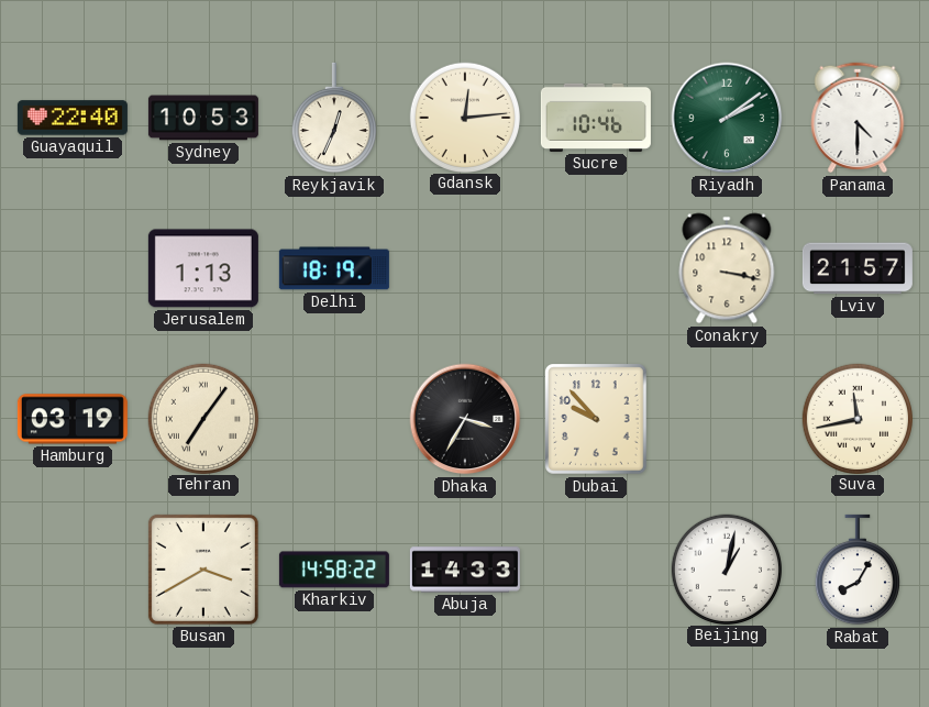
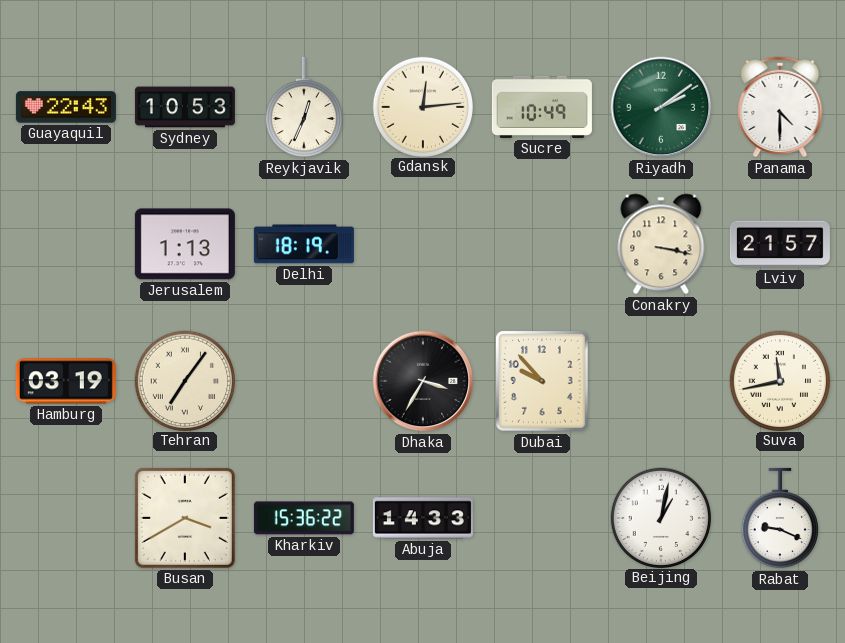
Guayaquil: 22:40 -> 22:43 (66, 107)
Sucre: 10:46 -> 10:49 (542, 107)
Kharkiv: 14:58 -> 15:36 (304, 518)
Rabat: 8:05 -> 9:19 (780, 518)
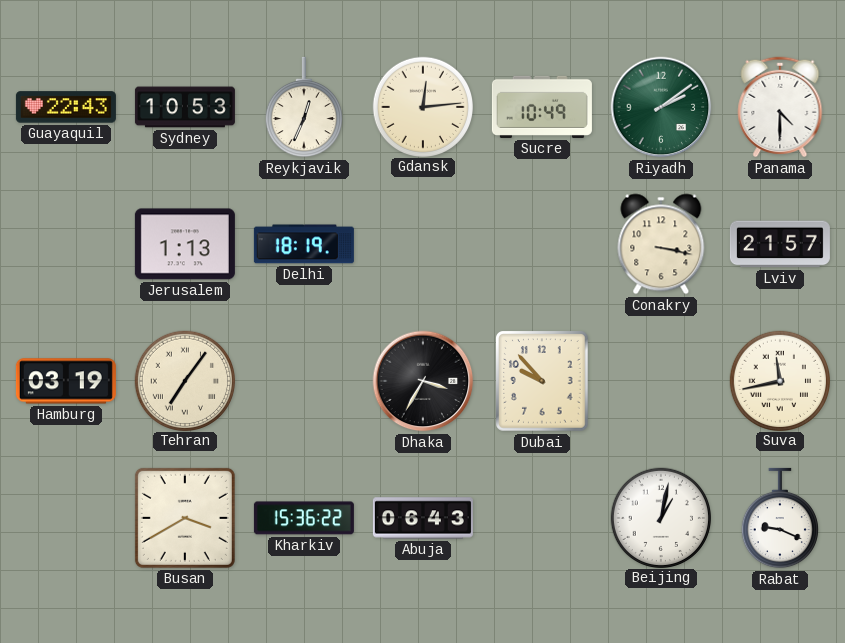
Abuja: 14:33 -> 06:43 (423, 518)
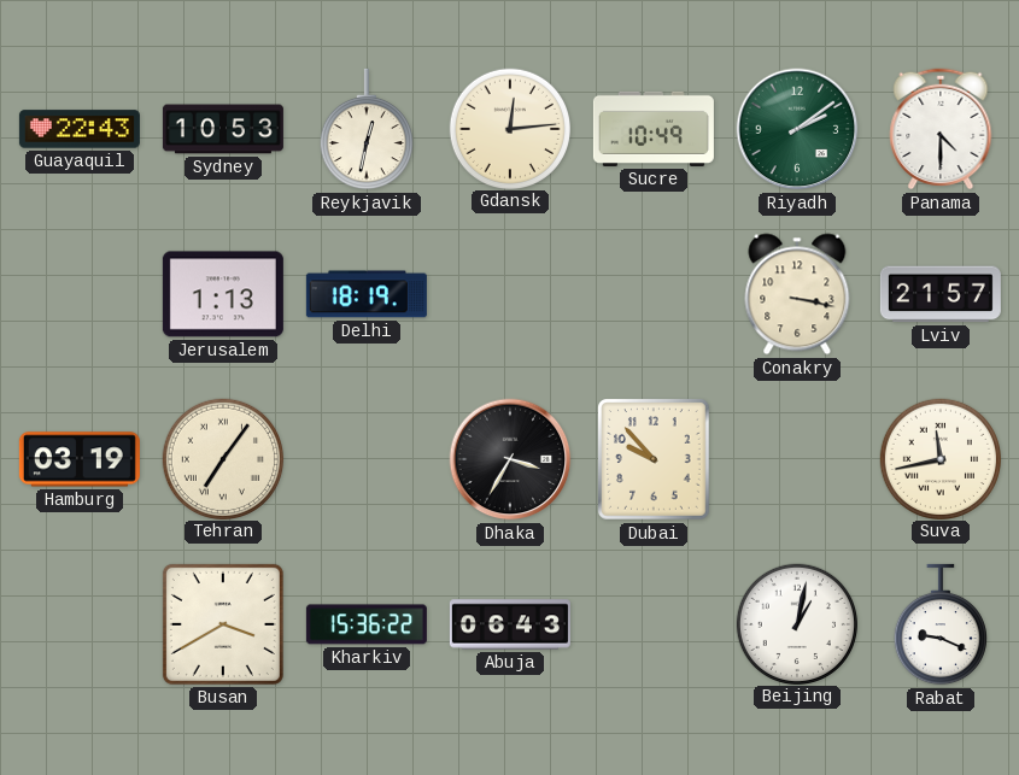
Reykjavik: 12:34 -> 12:32 (367, 129)
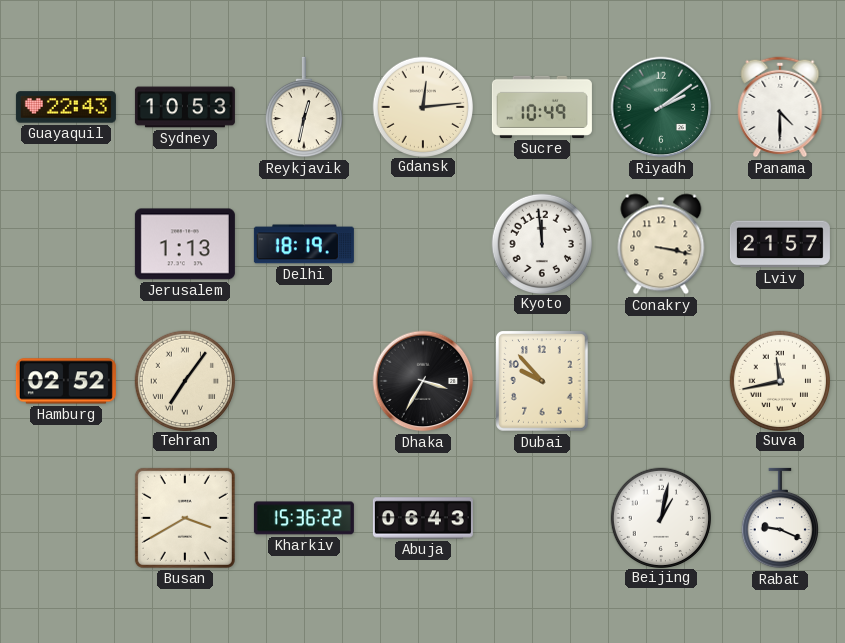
Kyoto: none -> 11:59 (541, 243)
Hamburg: 03:19 -> 02:52 (66, 381)
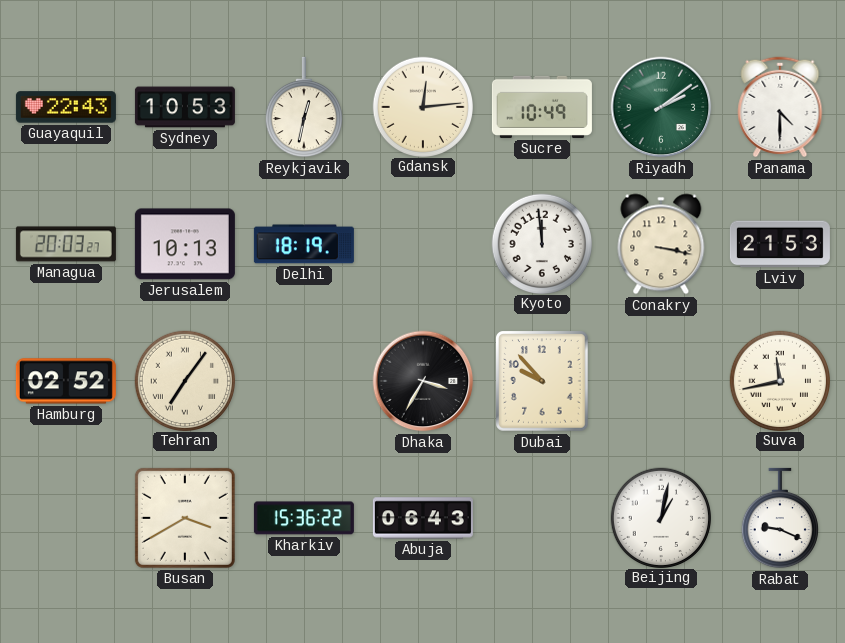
Managua: none -> 20:03 (66, 244)
Jerusalem: 1:13 -> 10:13 (185, 244)
Lviv: 21:57 -> 21:53 (780, 244)
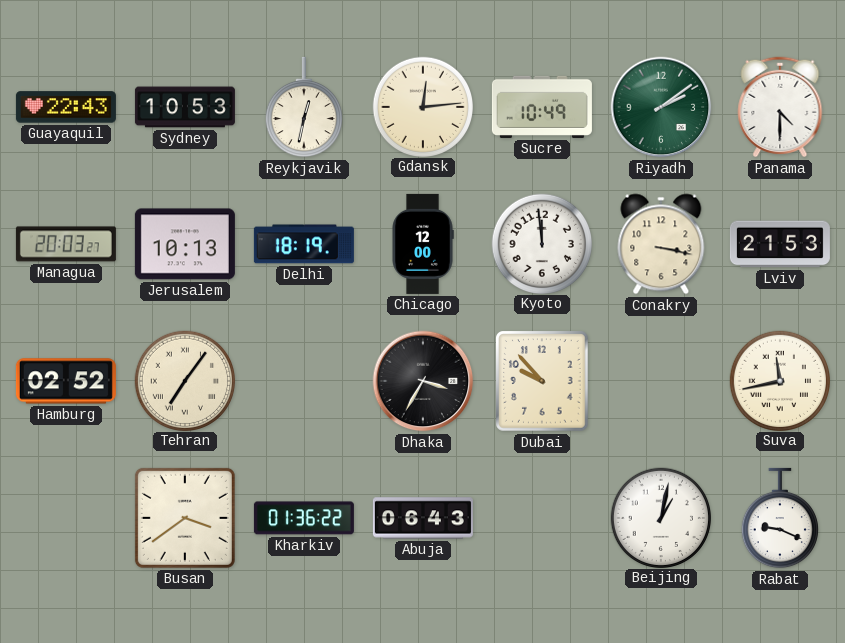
Chicago: none -> 12:00 (423, 244)
Busan: 3:40 -> 3:39 (185, 518)
Kharkiv: 15:36 -> 01:36 (304, 518)
